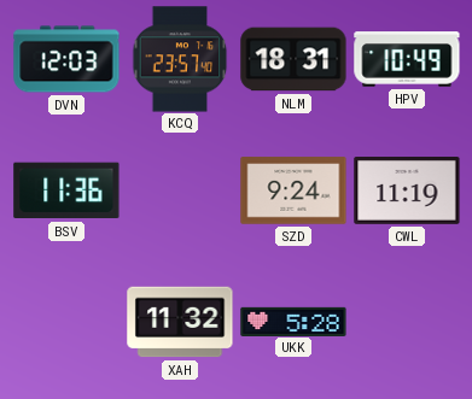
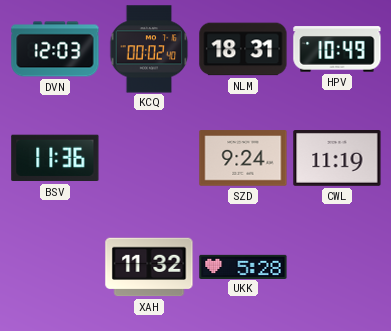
KCQ: 23:57 -> 00:02 (149, 49)
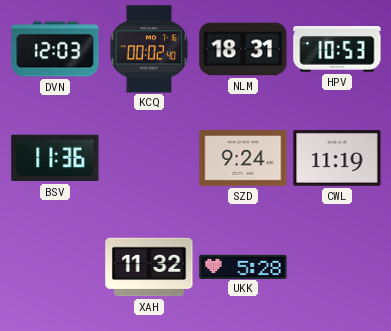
HPV: 10:49 -> 10:53 (337, 49)
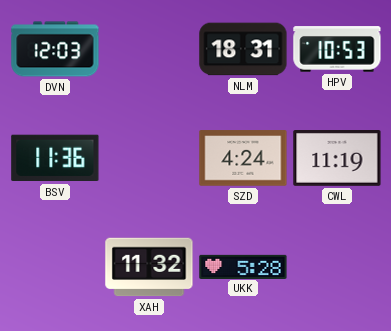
KCQ: 00:02 -> none (149, 49)
SZD: 9:24 -> 4:24 (243, 158)
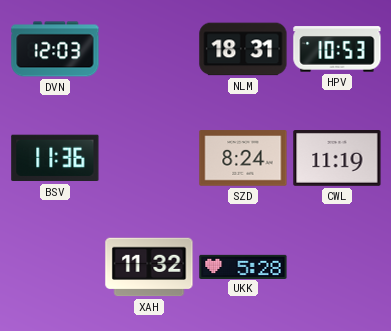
SZD: 4:24 -> 8:24 (243, 158)
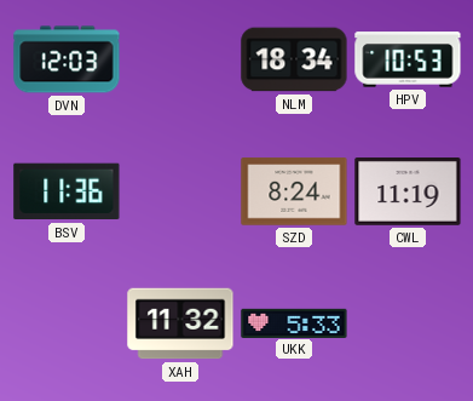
NLM: 18:31 -> 18:34 (294, 59)
UKK: 5:28 -> 5:33 (294, 322)
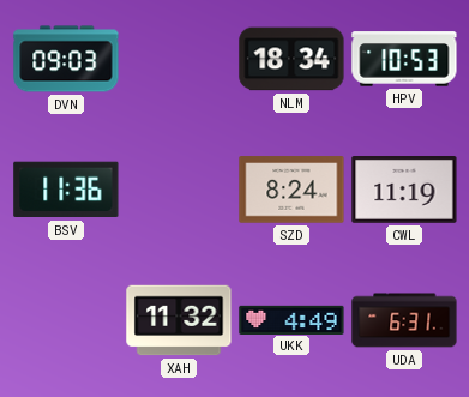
DVN: 12:03 -> 09:03 (66, 59)
UKK: 5:33 -> 4:49 (291, 319)
UDA: none -> 6:31 (404, 320)
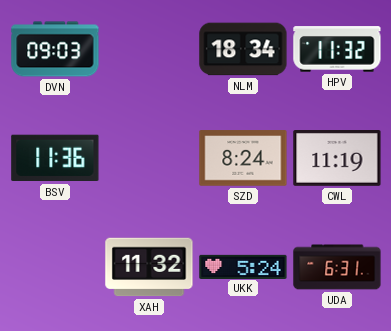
HPV: 10:53 -> 11:32 (337, 49)
UKK: 4:49 -> 5:24 (243, 266)
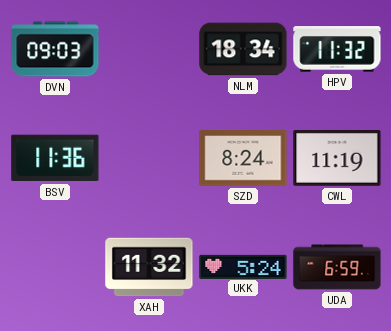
UDA: 6:31 -> 6:59 (337, 267)
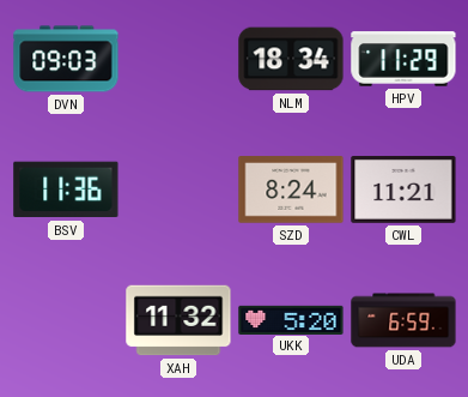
HPV: 11:32 -> 11:29 (403, 59)
CWL: 11:19 -> 11:21 (403, 191)
UKK: 5:24 -> 5:20 (291, 319)
